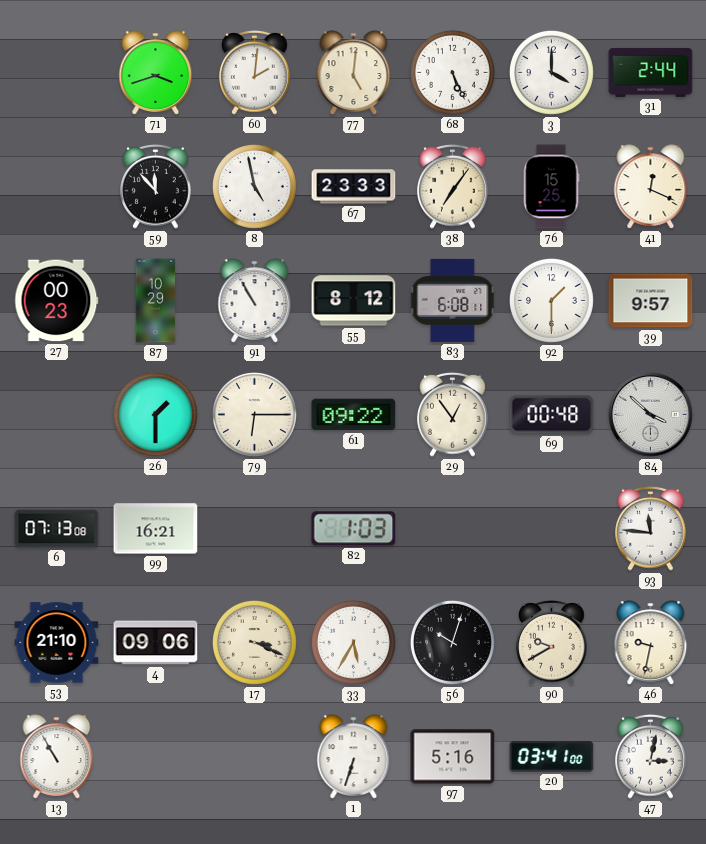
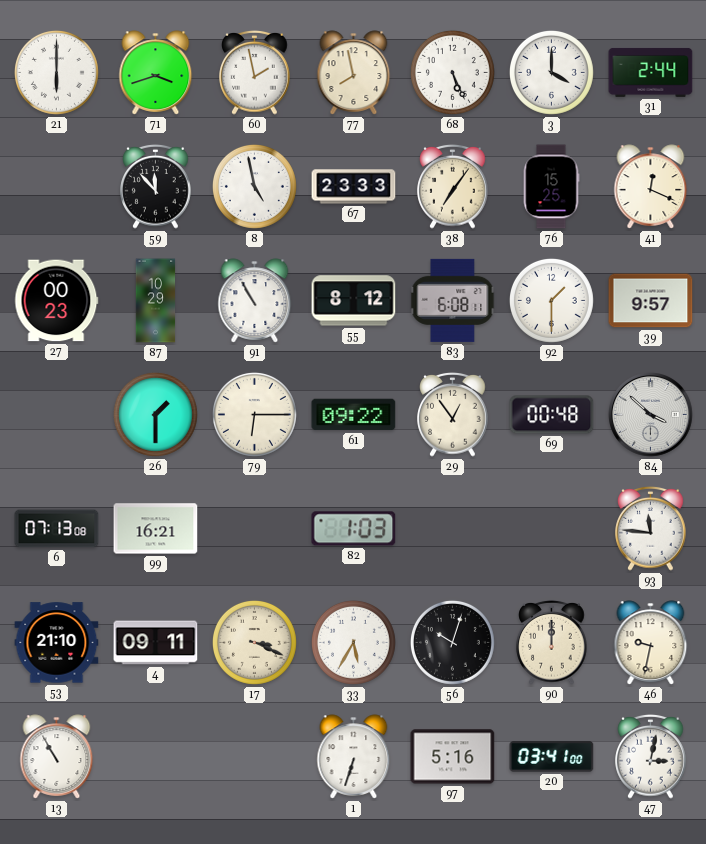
21: none -> 6:00 (56, 72)
60: 2:01 -> 1:58 (255, 72)
77: 5:01 -> 7:58 (354, 73)
4: 09:06 -> 09:11 (156, 643)
90: 9:40 -> 12:00 (552, 642)
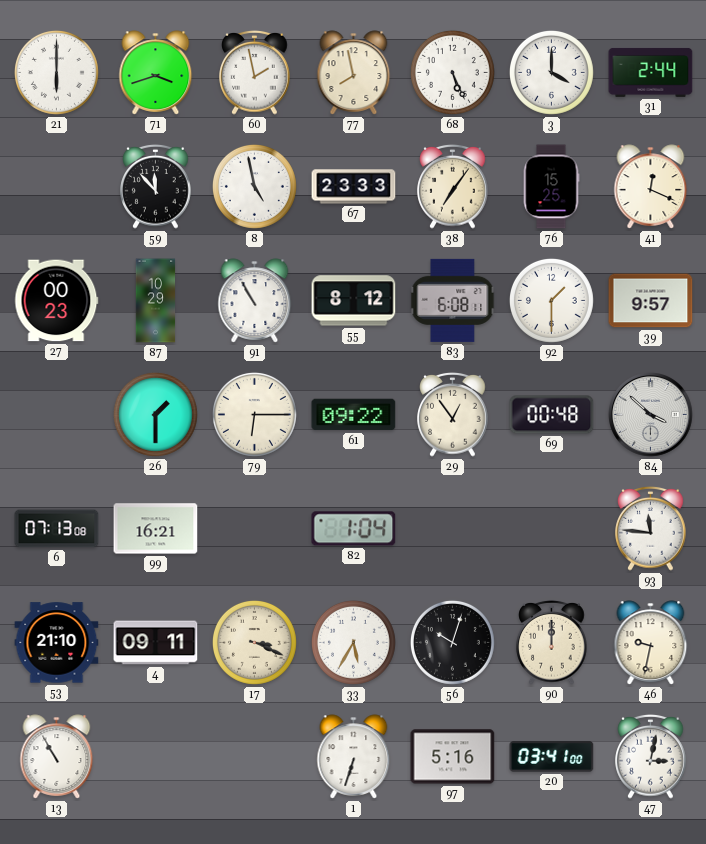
82: 1:03 -> 1:04 (354, 529)
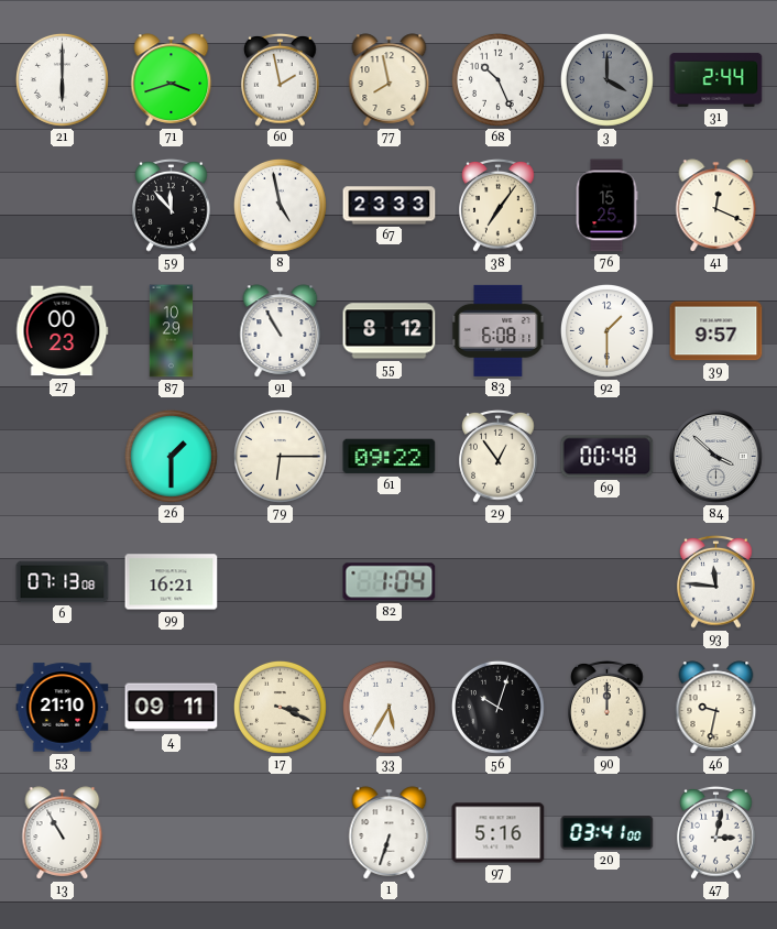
68: 5:26 -> 10:26 (497, 79)
3 dial: white -> grey (606, 79)
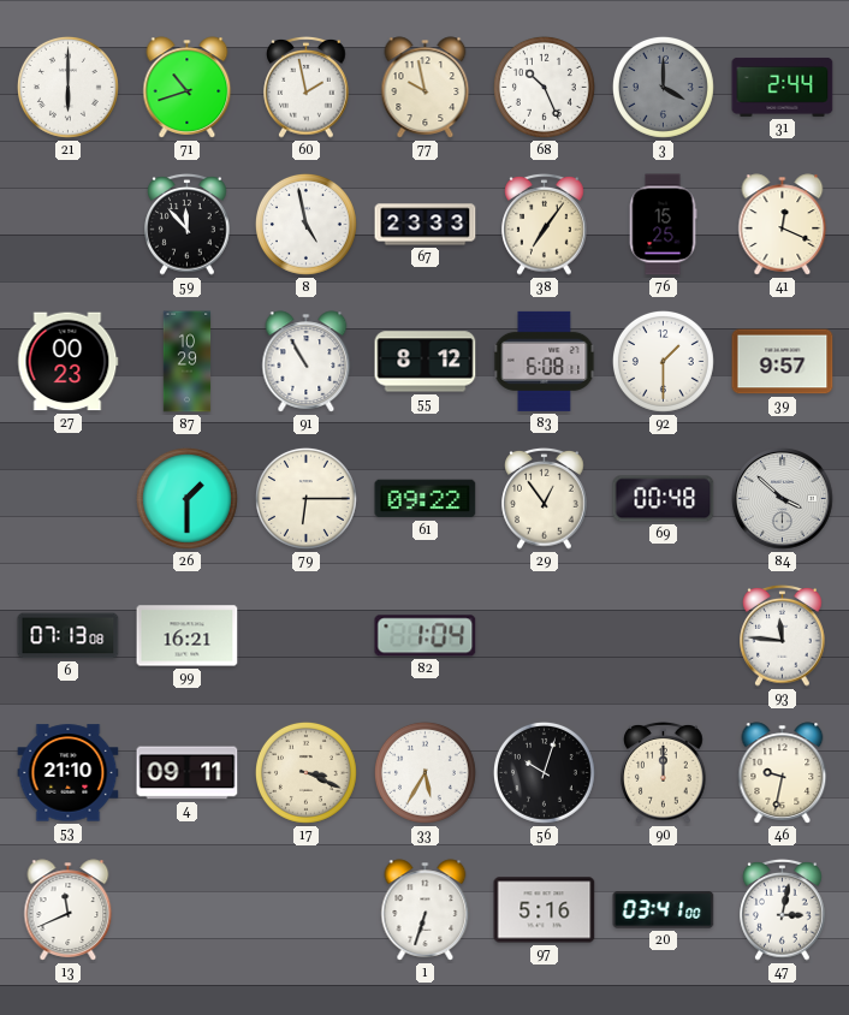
71: 3:42 -> 10:42 (188, 88)
77: 7:58 -> 9:58 (426, 88)
13: 10:55 -> 11:41 (69, 910)
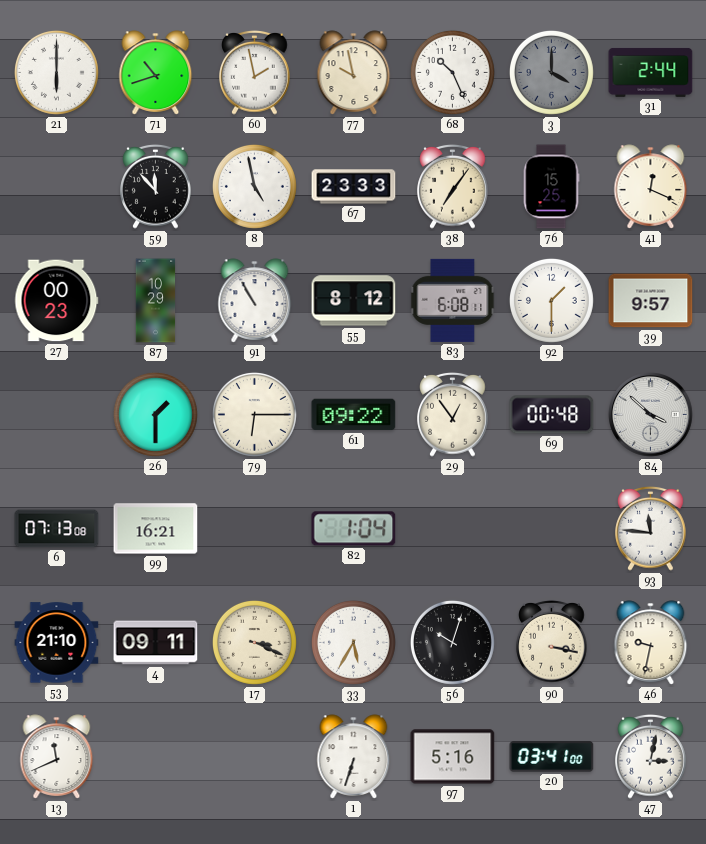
90: 12:00 -> 3:17 (552, 642)
